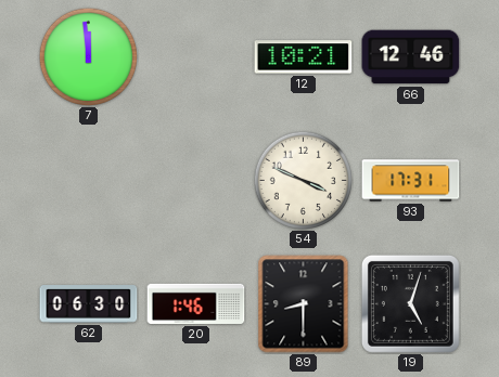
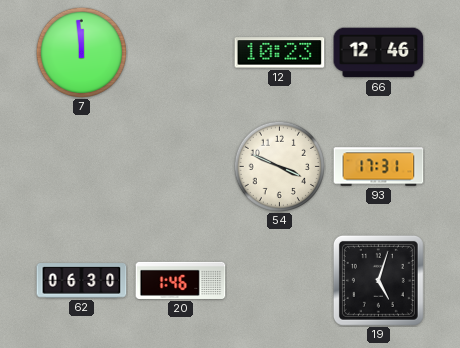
12: 10:21 -> 10:23 (280, 53)
89: 8:30 -> none (304, 304)
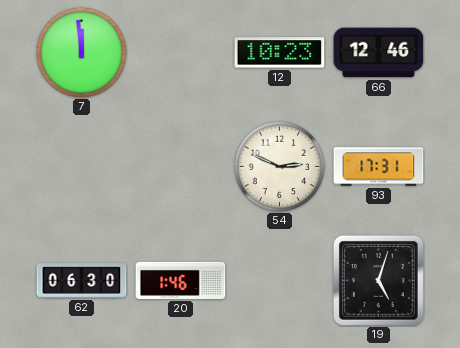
54: 3:49 -> 2:49 (279, 166)
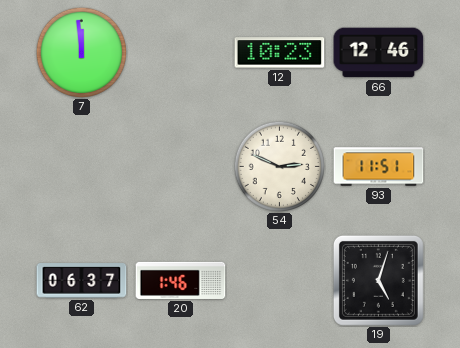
93: 17:31 -> 11:51 (379, 167)
62: 06:30 -> 06:37 (82, 281)
